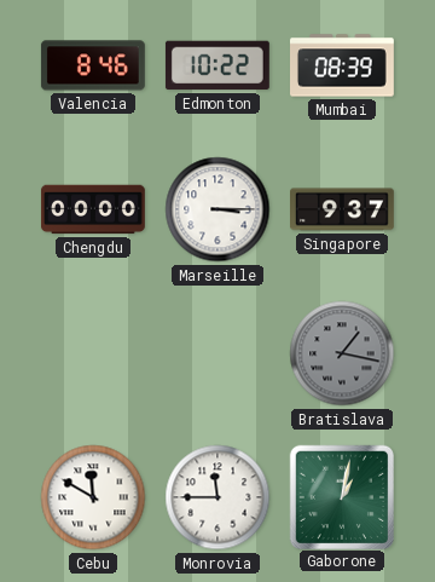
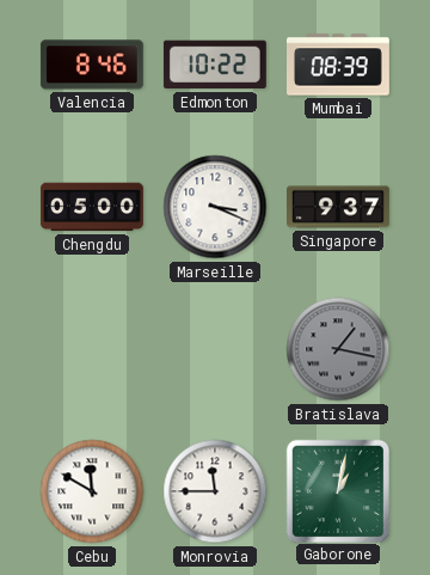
Chengdu: 00:00 -> 05:00 (92, 207)
Marseille: 3:15 -> 3:19 (215, 207)
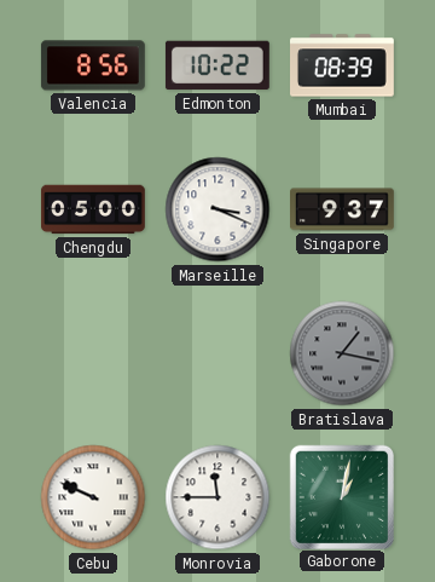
Valencia: 8:46 -> 8:56 (93, 65)
Cebu: 11:50 -> 9:49 (93, 497)
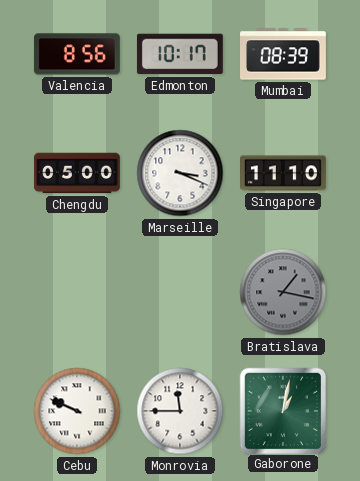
Edmonton: 10:22 -> 10:17 (180, 54)
Singapore: 9:37 -> 11:10 (284, 173)
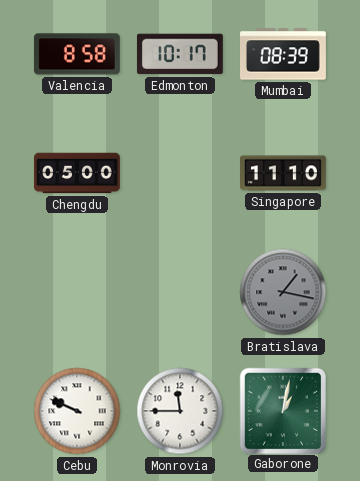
Valencia: 8:56 -> 8:58 (77, 54)
Marseille: 3:19 -> none (180, 173)
